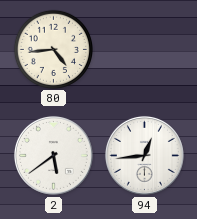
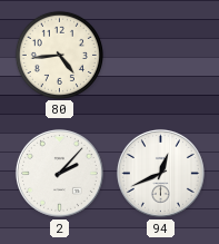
2: 5:39 -> 2:07 (59, 173)
94: 12:44 -> 12:41 (160, 173)
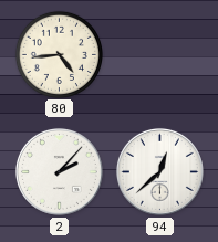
94: 12:41 -> 12:38 (159, 171)
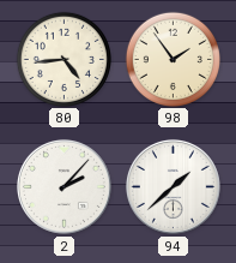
98: none -> 1:54 (173, 59)
94: 12:38 -> 1:38 (173, 186)
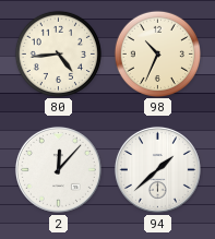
98: 1:54 -> 10:34 (157, 53)
2: 2:07 -> 12:07 (58, 169)
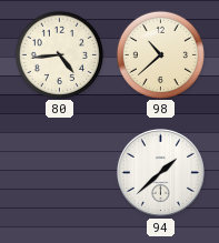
98: 10:34 -> 10:38 (160, 54)
2: 12:07 -> none (58, 169)
